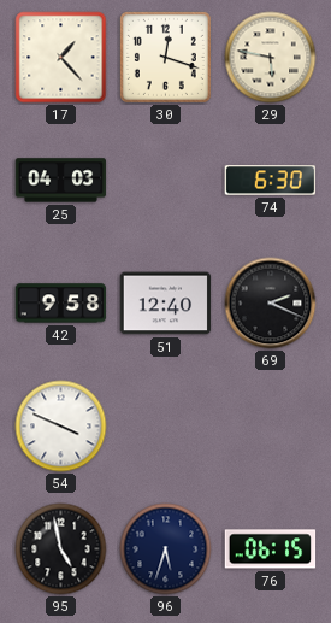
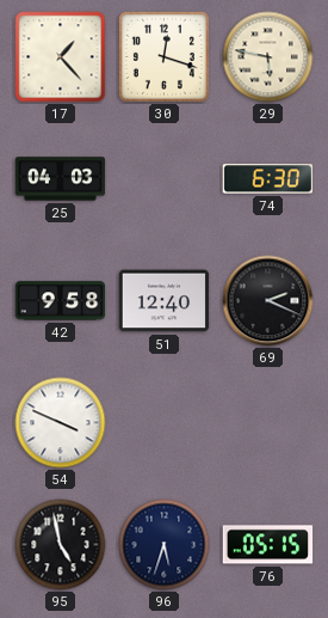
76: 06:15 -> 05:15 (268, 545)
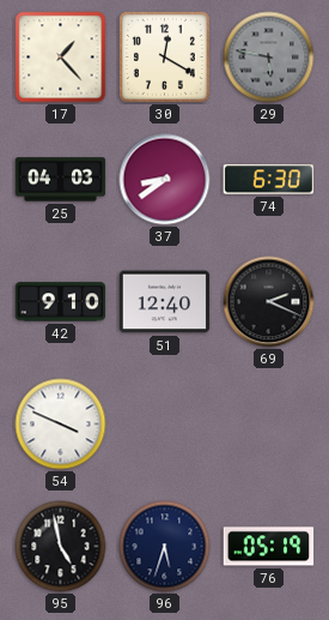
30: 12:18 -> 12:20 (164, 56)
29 dial: cream -> grey (269, 58)
37: none -> 8:39 (165, 180)
42: 9:58 -> 9:10 (61, 302)
76: 05:15 -> 05:19 (269, 547)
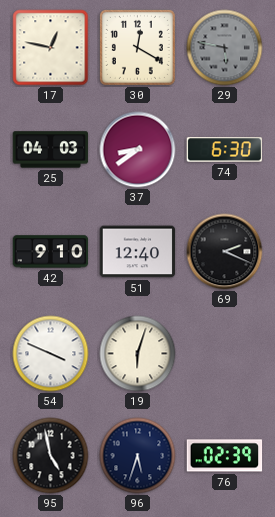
17: 1:23 -> 12:47 (51, 48)
19: none -> 6:03 (138, 354)
76: 05:19 -> 02:39 (225, 456)
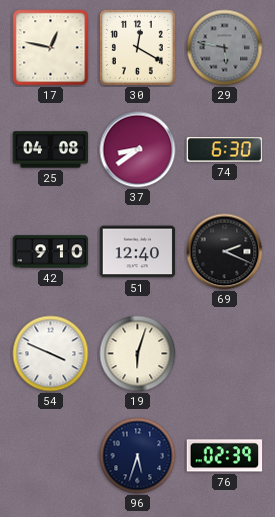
25: 04:03 -> 04:08 (51, 150)
95: 4:58 -> none (51, 456)
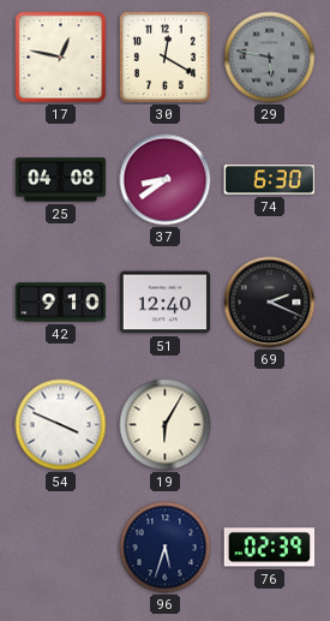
19: 6:03 -> 6:05 (166, 425)
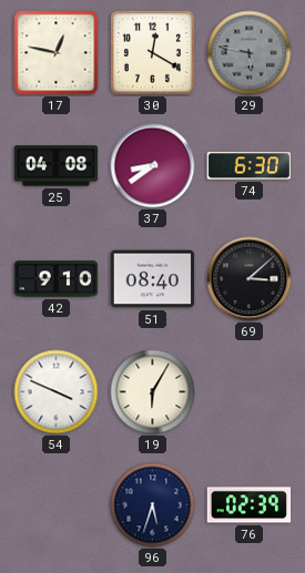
51: 12:40 -> 08:40 (153, 279)
69: 2:19 -> 3:08 (250, 279)
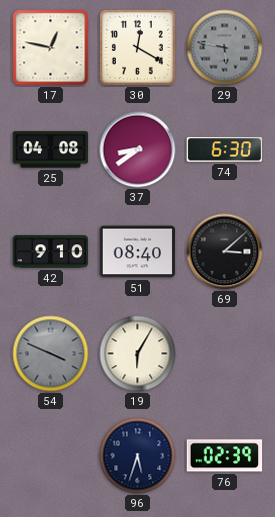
54 dial: white -> grey (51, 354)
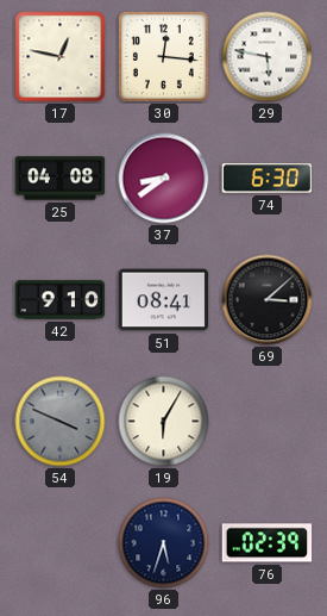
30: 12:20 -> 12:16 (163, 56)
29 dial: grey -> white (268, 57)
51: 08:40 -> 08:41 (164, 300)
